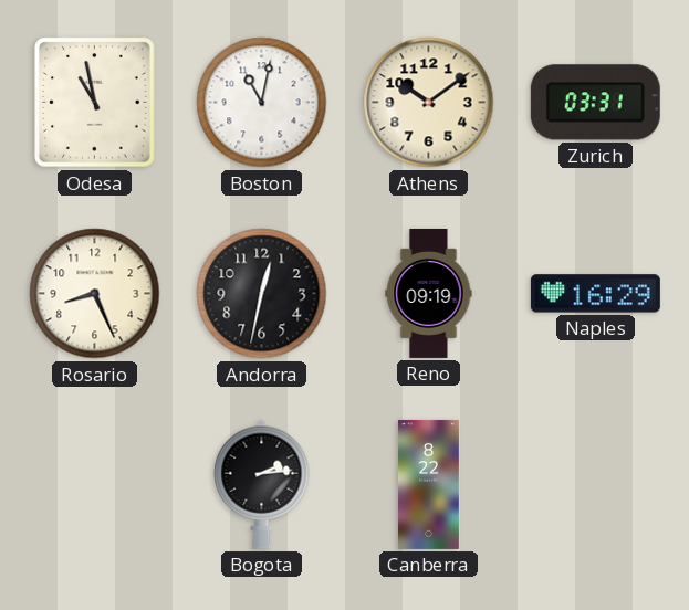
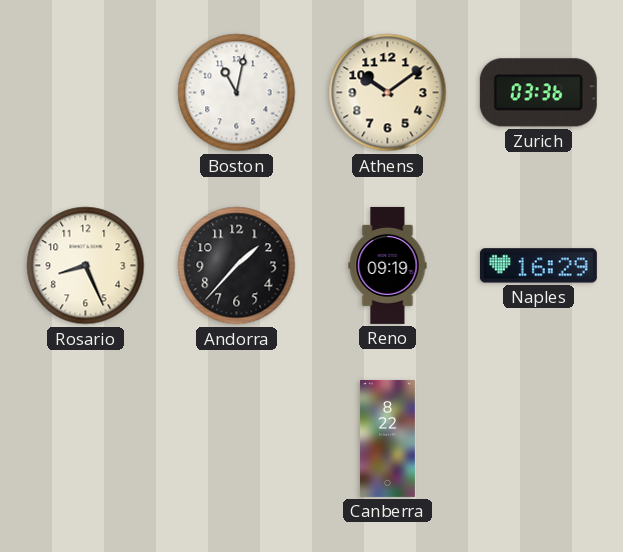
Odesa: 10:58 -> none (95, 103)
Zurich: 03:31 -> 03:36 (538, 93)
Andorra: 12:32 -> 1:37 (237, 266)
Bogota: 2:14 -> none (262, 484)
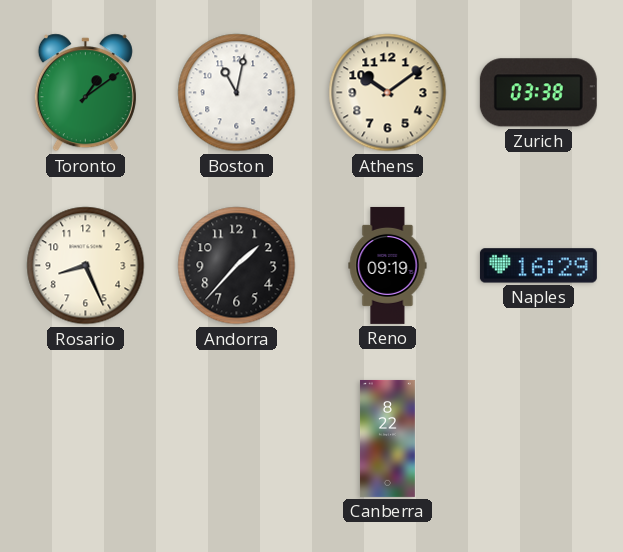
Toronto: none -> 1:09 (85, 93)
Zurich: 03:36 -> 03:38 (538, 93)
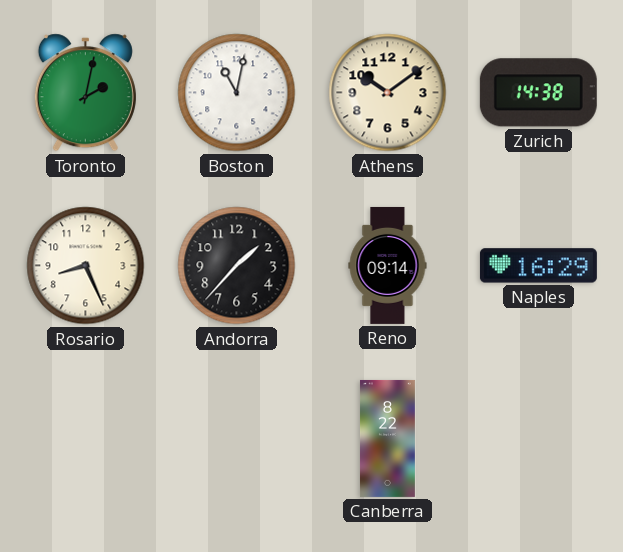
Toronto: 1:09 -> 2:02 (85, 93)
Zurich: 03:38 -> 14:38 (538, 93)
Reno: 09:19 -> 09:14 (388, 265)
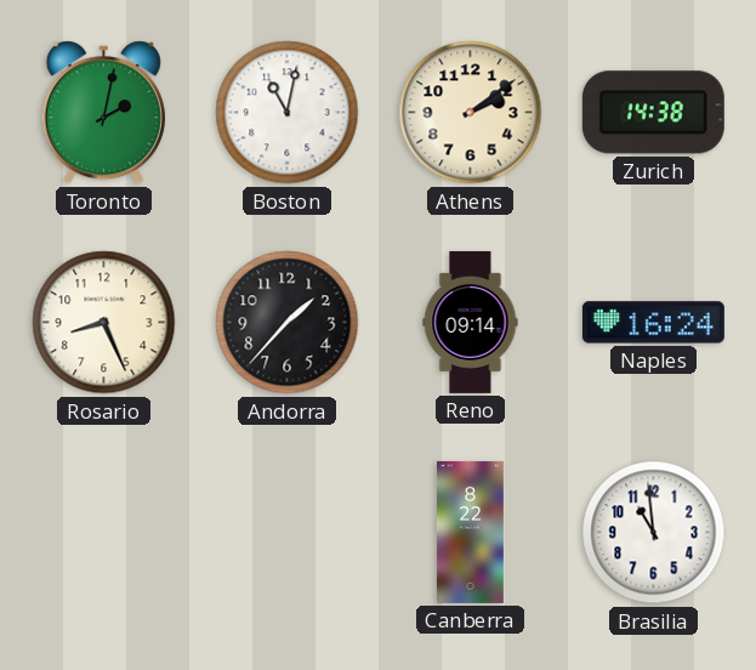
Athens: 10:09 -> 2:09 (471, 113)
Naples: 16:29 -> 16:24 (653, 323)
Brasilia: none -> 10:59 (654, 533)
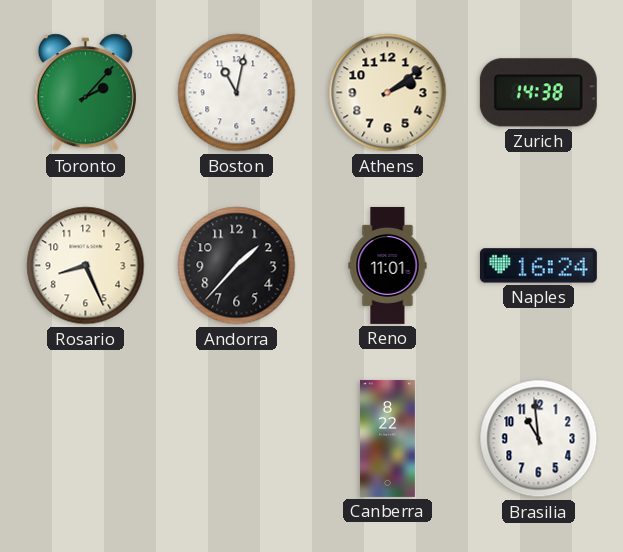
Toronto: 2:02 -> 2:07 (85, 93)
Reno: 09:14 -> 11:01 (388, 265)
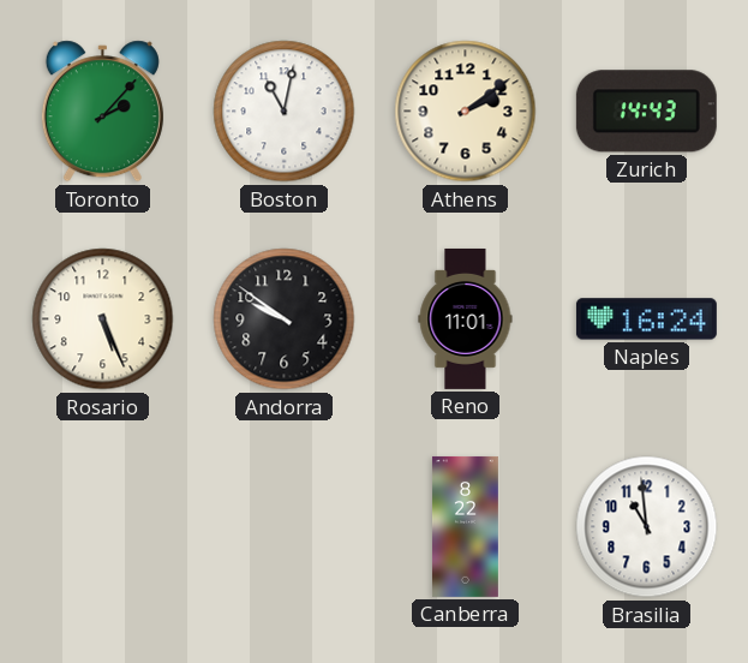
Zurich: 14:38 -> 14:43 (646, 112)
Rosario: 8:26 -> 5:26 (103, 319)
Andorra: 1:37 -> 9:51 (285, 319)
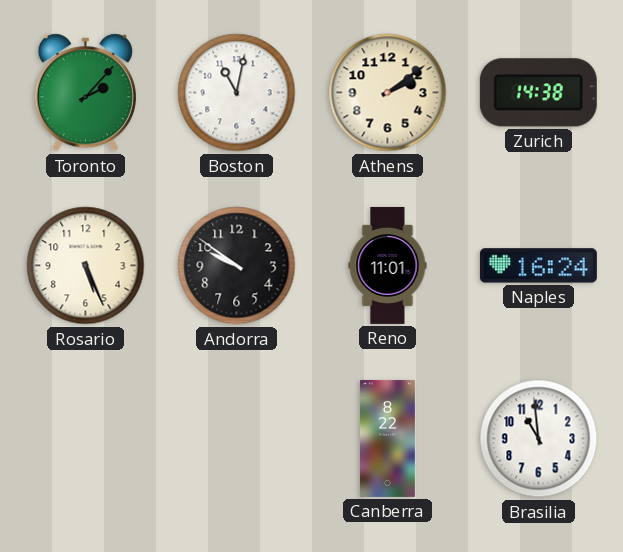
Zurich: 14:43 -> 14:38 (538, 93)
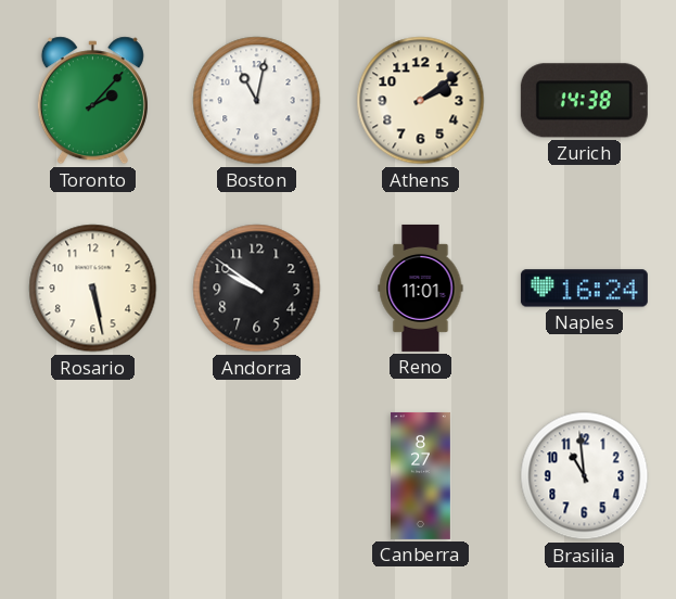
Rosario: 5:26 -> 5:28 (93, 289)
Canberra: 8:22 -> 8:27 (420, 475)
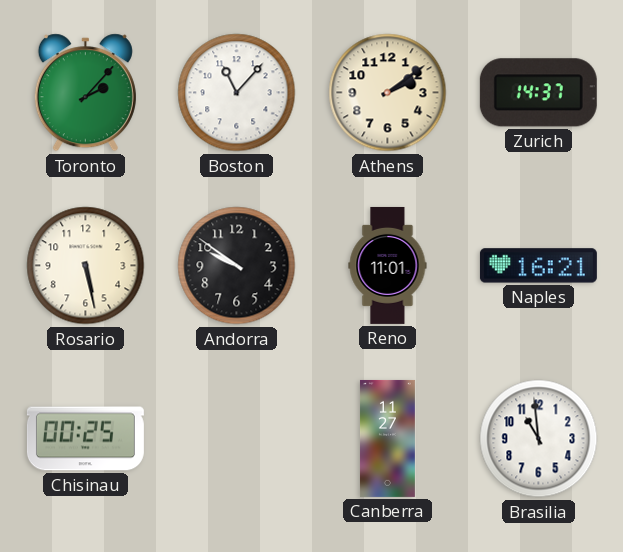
Boston: 11:02 -> 11:07 (237, 93)
Zurich: 14:38 -> 14:37 (538, 93)
Naples: 16:24 -> 16:21 (538, 266)
Chisinau: none -> 00:25 (85, 439)
Canberra: 8:27 -> 11:27 (387, 438)
